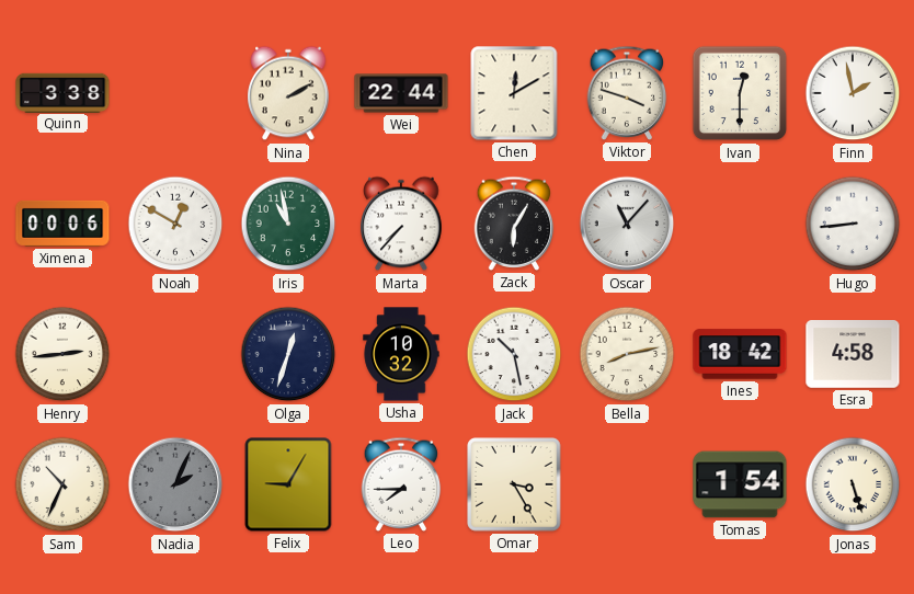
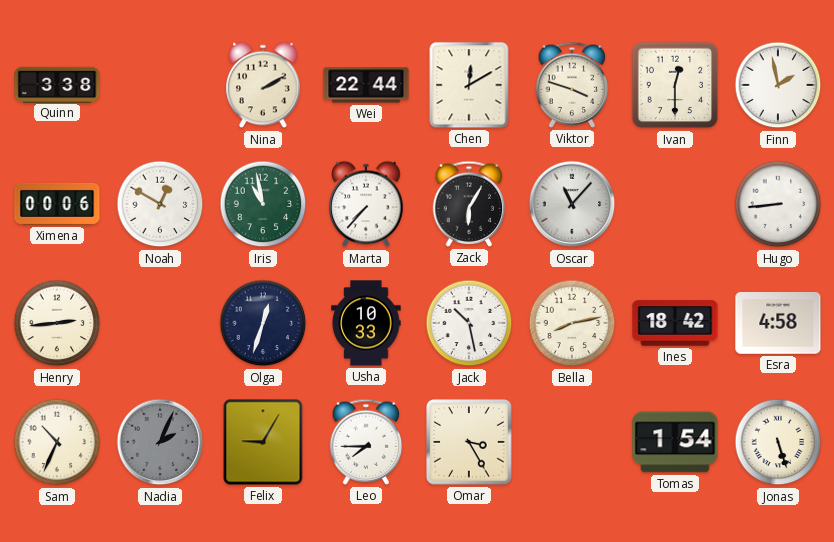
Usha: 10:32 -> 10:33 (366, 323)
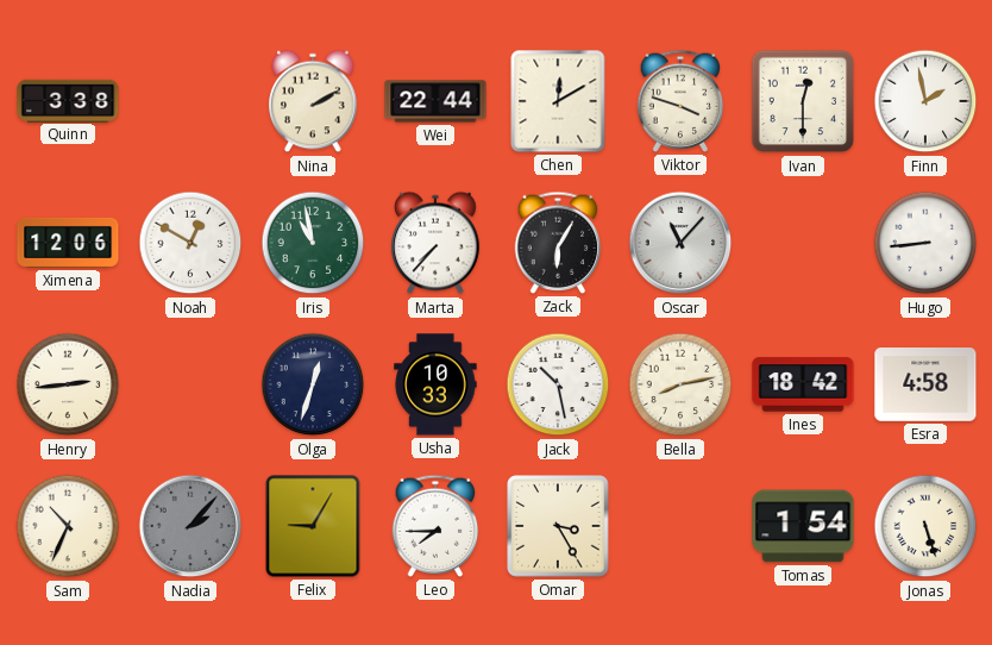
Ximena: 00:06 -> 12:06 (68, 243)
Nadia: 2:04 -> 2:07 (190, 526)
